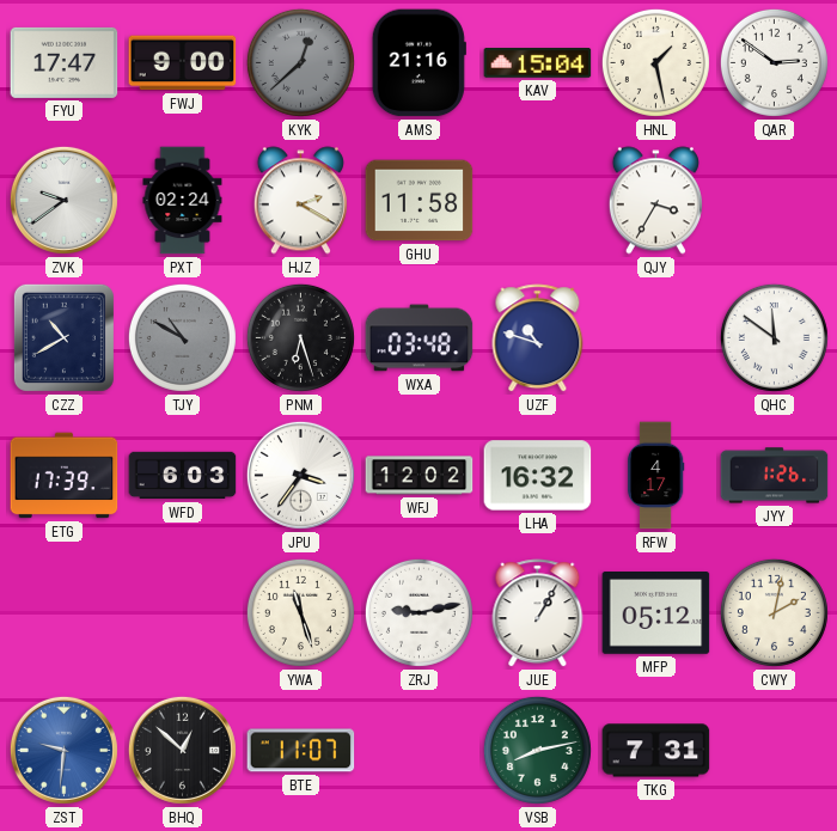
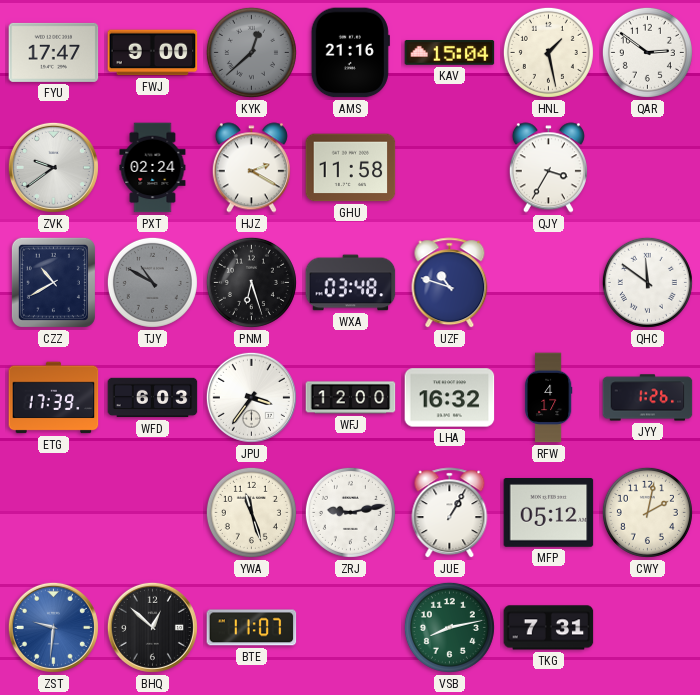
WFJ: 12:02 -> 12:00 (351, 398)
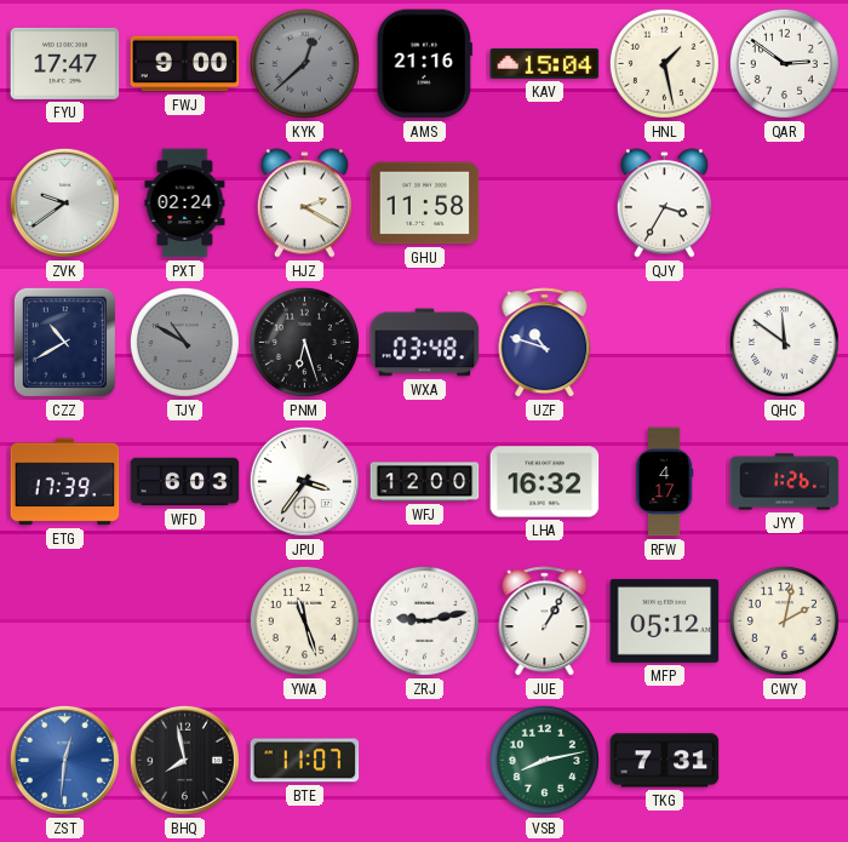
ZST: 9:31 -> 12:31 (64, 760)
BHQ: 12:52 -> 7:58 (184, 760)
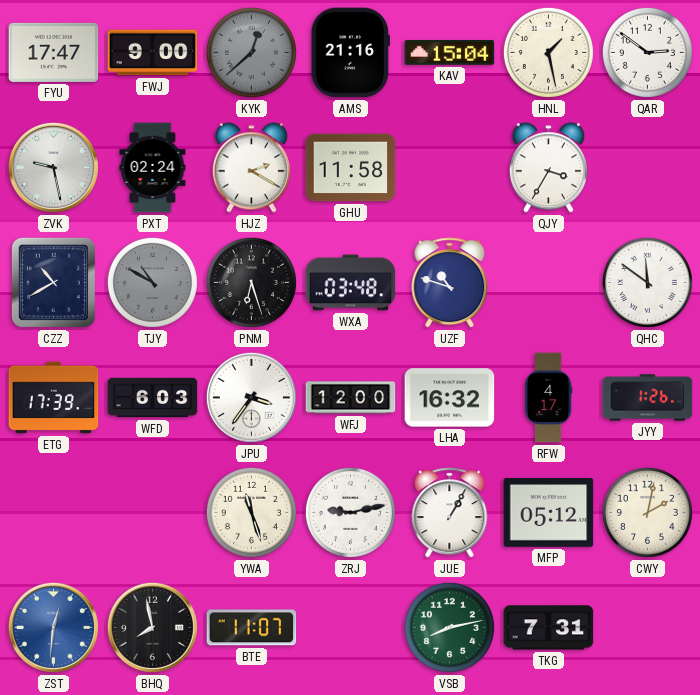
ZVK: 9:39 -> 9:28 (53, 167)
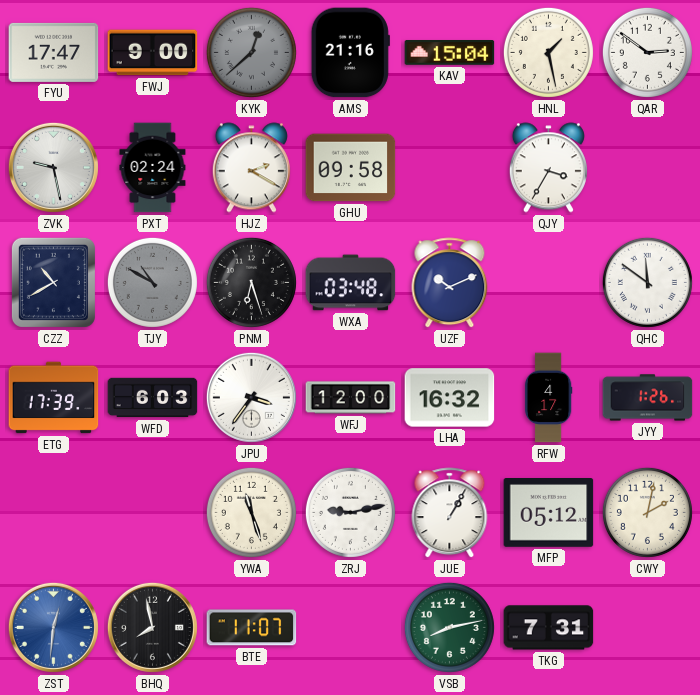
GHU: 11:58 -> 09:58 (351, 168)
UZF: 10:48 -> 10:11 (450, 283)
